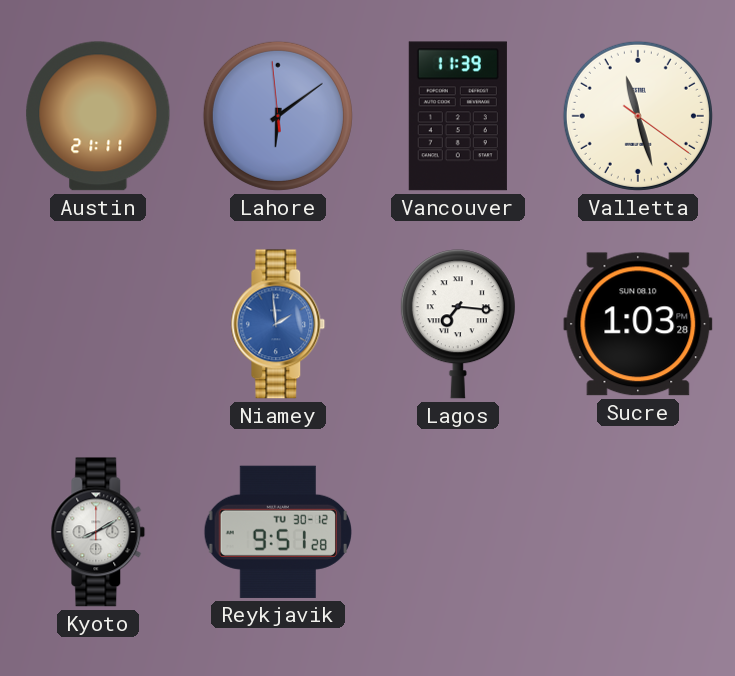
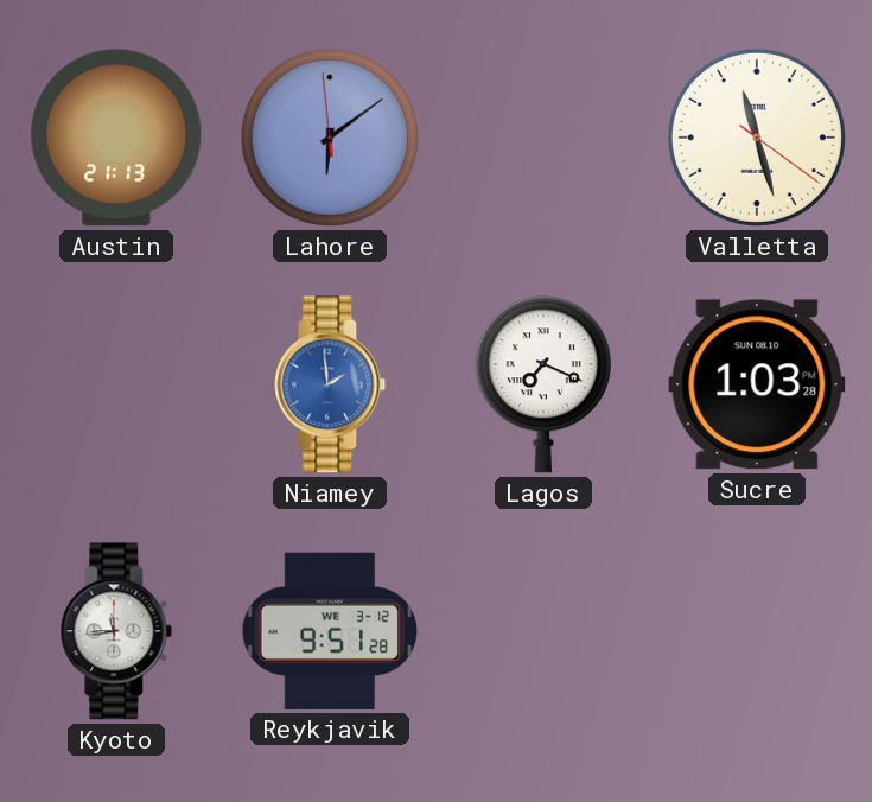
Austin: 21:11 -> 21:13 (116, 138)
Vancouver: 11:39 -> none (458, 116)
Lagos: 7:16 -> 7:19 (543, 384)
Kyoto: 8:10 -> 11:44 (116, 631)
Reykjavik date: TU 30-12 -> WE 3-12 (330, 631)
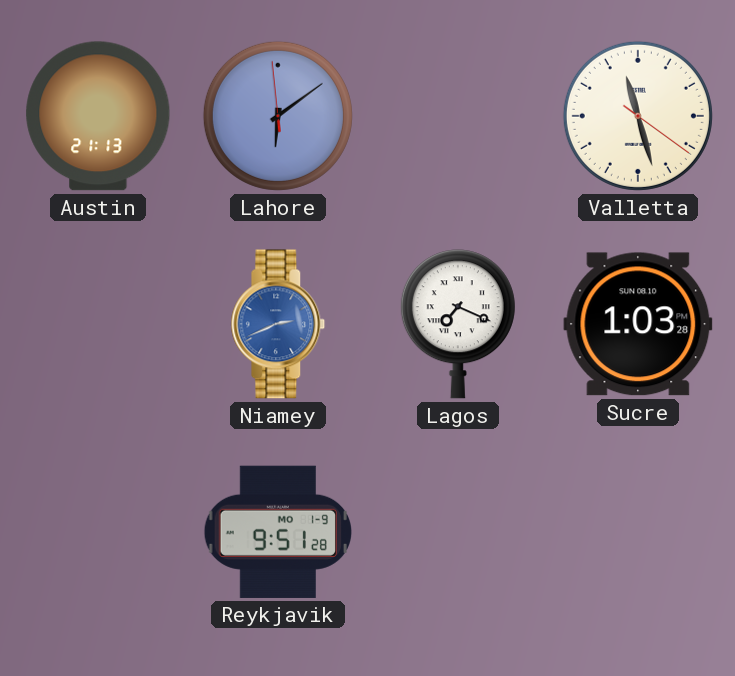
Niamey: 1:59 -> 2:41 (278, 324)
Kyoto: 11:44 -> none (116, 631)
Reykjavik date: WE 3-12 -> MO 1-9 (278, 532)
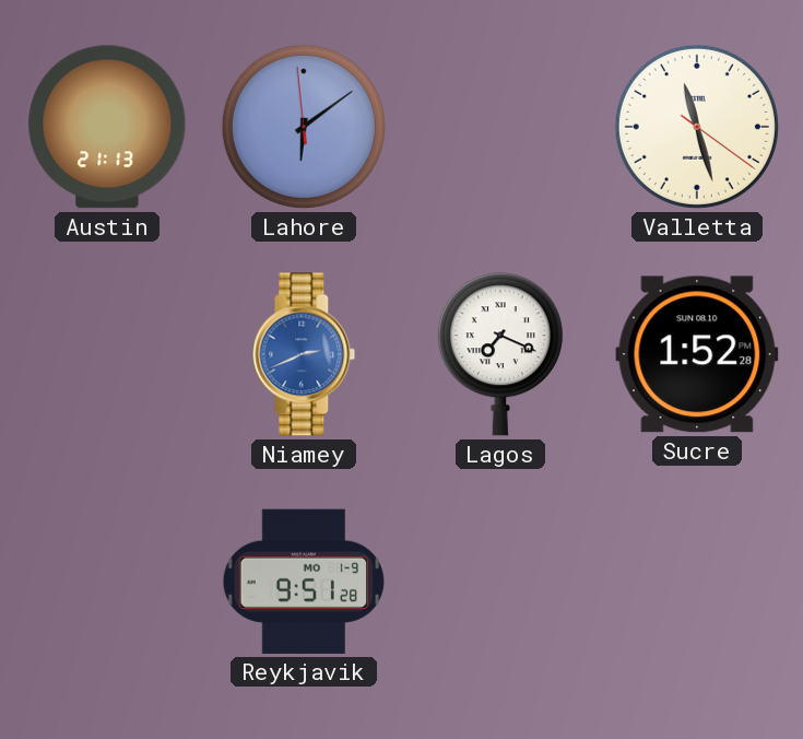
Sucre: 1:03 -> 1:52 (697, 354)
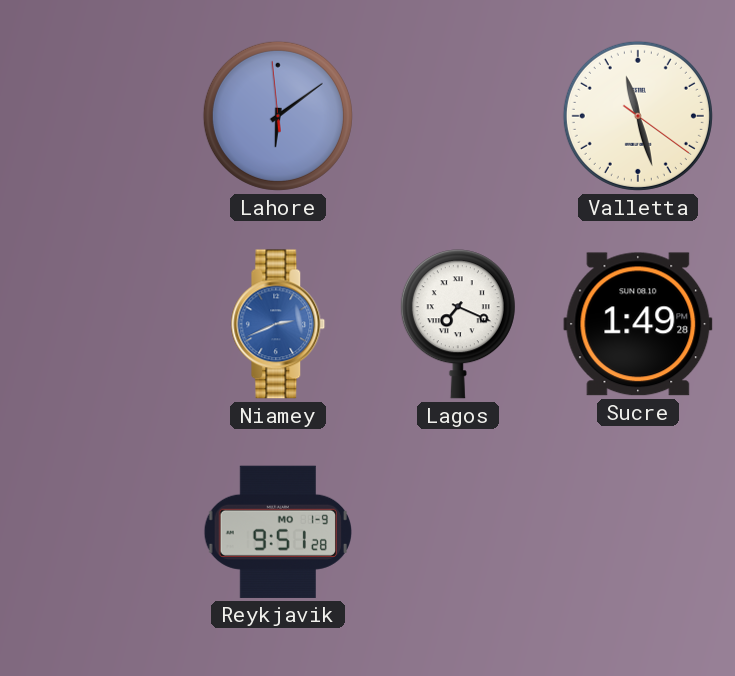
Austin: 21:13 -> none (107, 127)
Sucre: 1:52 -> 1:49 (638, 324)
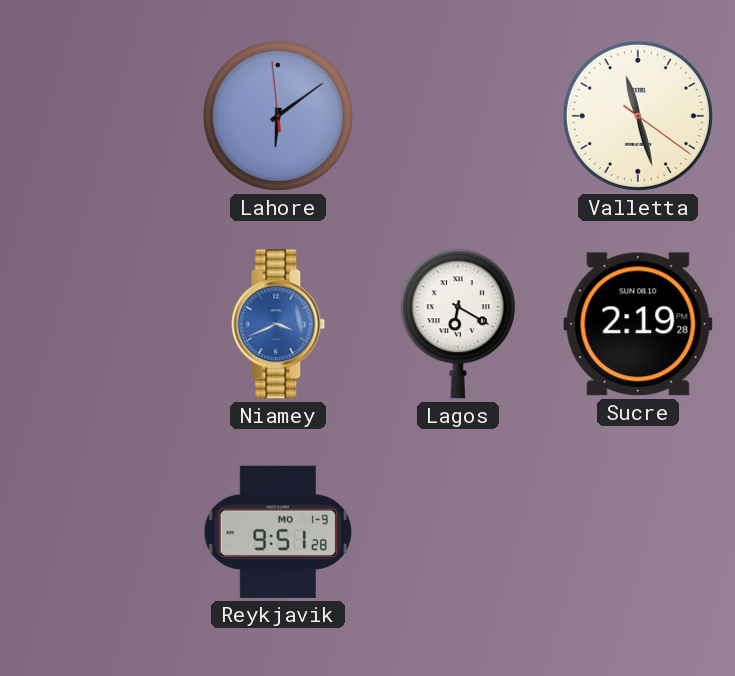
Niamey: 2:41 -> 3:41 (278, 324)
Lagos: 7:19 -> 6:20 (458, 324)
Sucre: 1:49 -> 2:19 (638, 324)
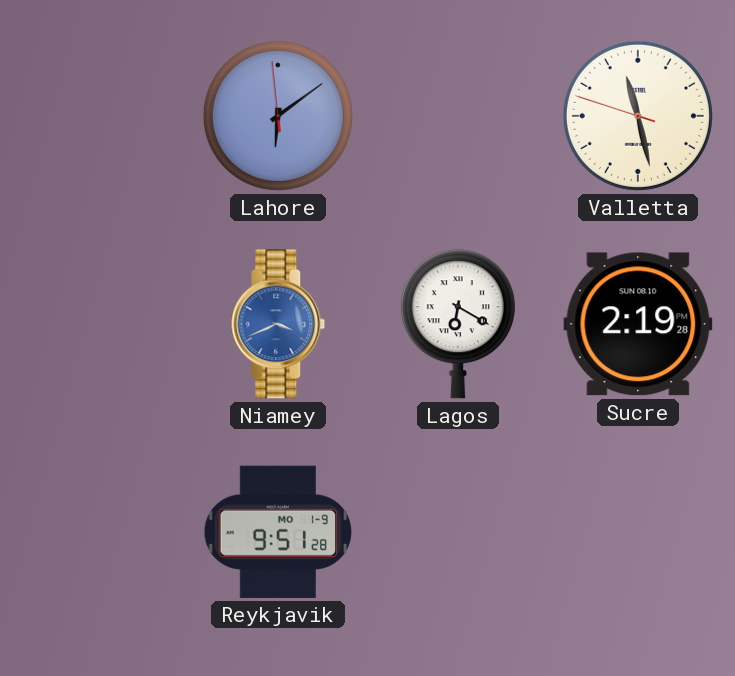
Valletta: 11:27:21 -> 11:27:48 (638, 116)
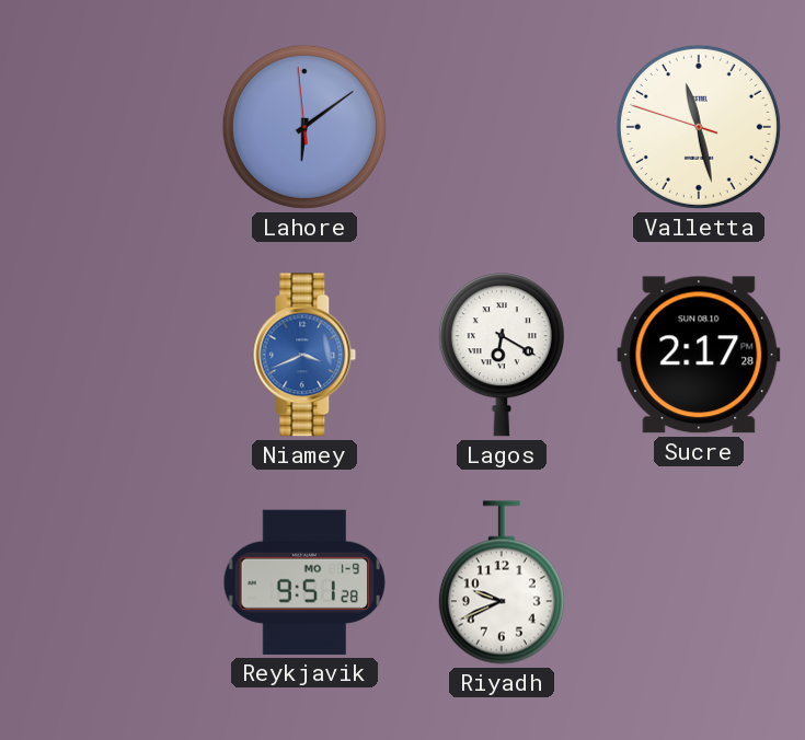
Sucre: 2:19 -> 2:17 (699, 355)
Riyadh: none -> 9:41 (502, 582)
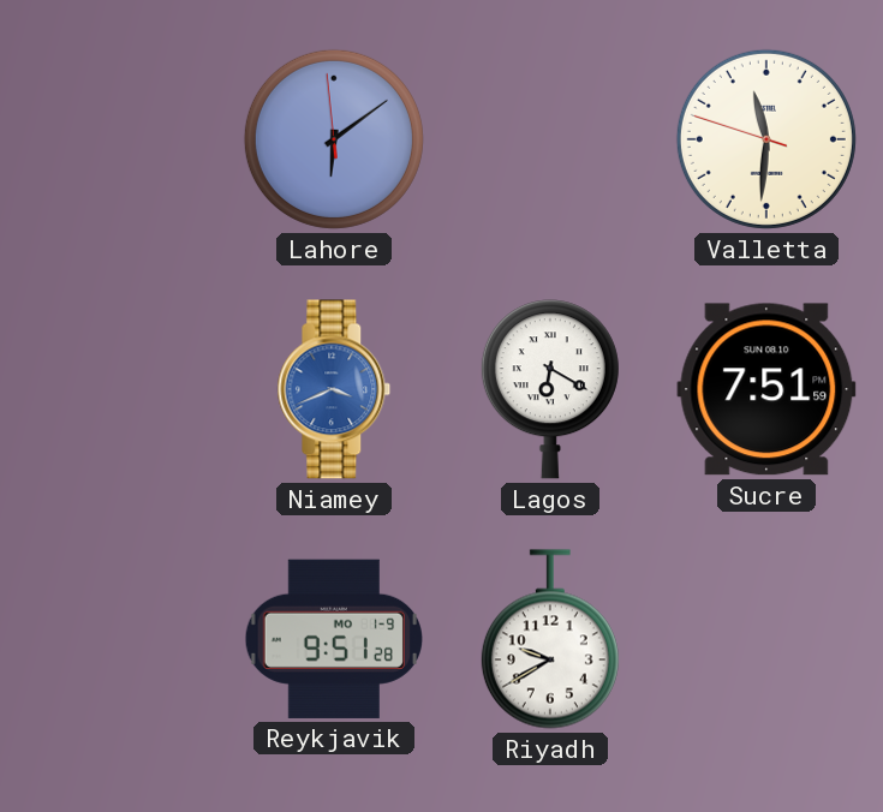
Valletta: 11:27 -> 11:30 (766, 139)
Sucre: 2:17 -> 7:51 (766, 389)
Riyadh: 9:41 -> 9:40 (550, 639)
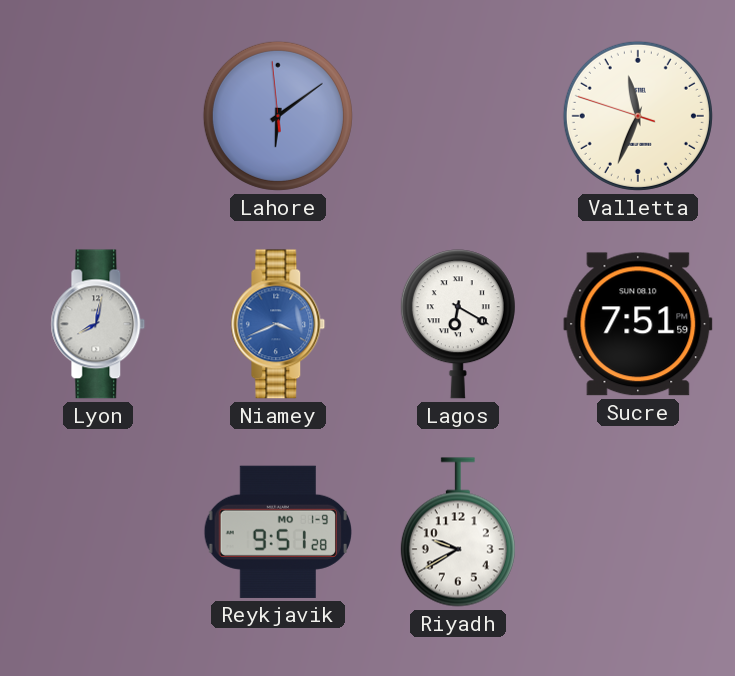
Valletta: 11:30 -> 11:33 (638, 116)
Lyon: none -> 8:02 (98, 324)
